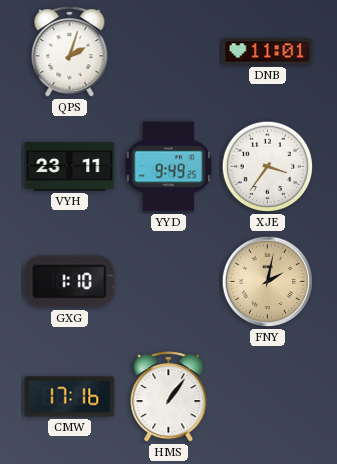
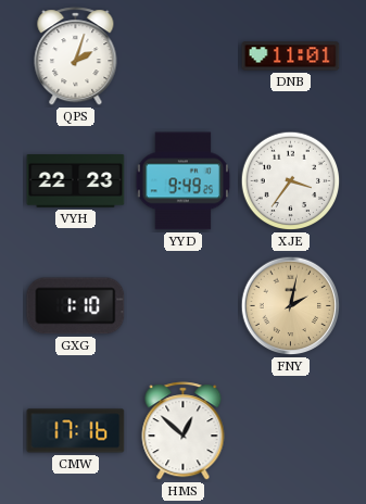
VYH: 23:11 -> 22:23 (76, 181)
HMS: 1:06 -> 12:52 (184, 431)
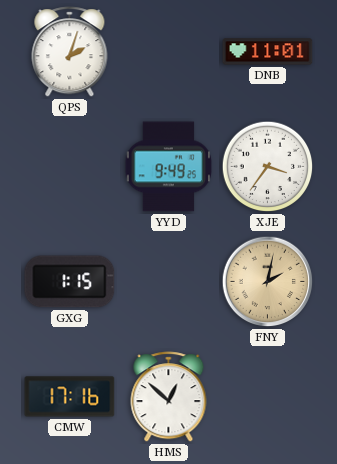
VYH: 22:23 -> none (76, 181)
GXG: 1:10 -> 1:15 (70, 282)
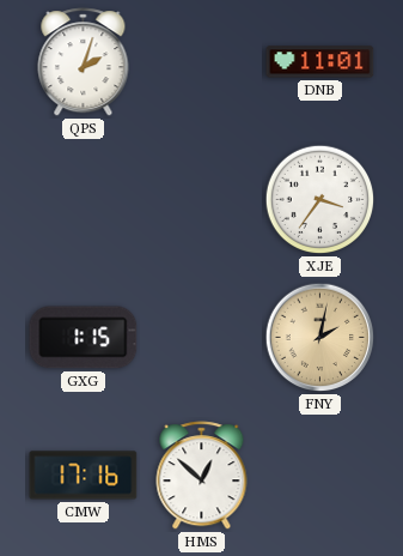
YYD: 9:49 -> none (168, 167)
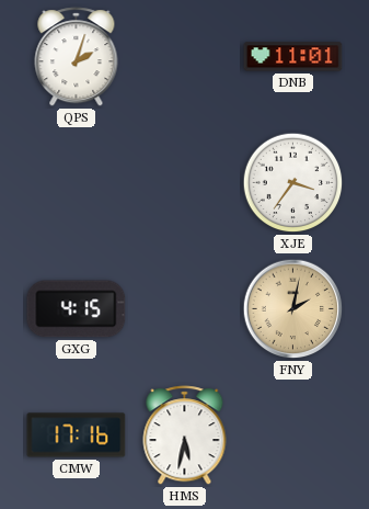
GXG: 1:15 -> 4:15 (77, 309)
HMS: 12:52 -> 5:32 (185, 436)
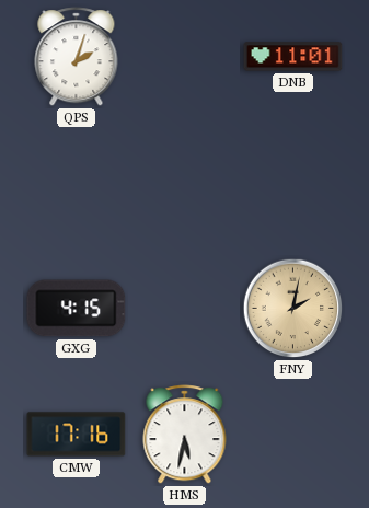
XJE: 3:36 -> none (293, 183)
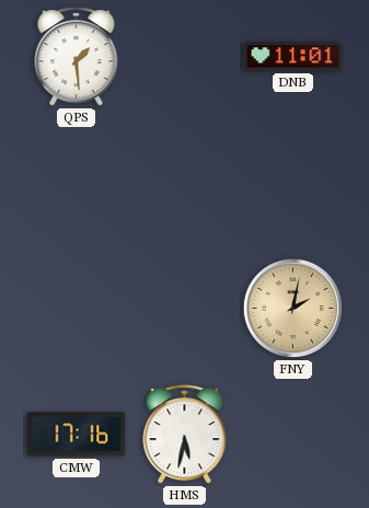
QPS: 2:03 -> 1:29 (77, 57)
GXG: 4:15 -> none (77, 309)
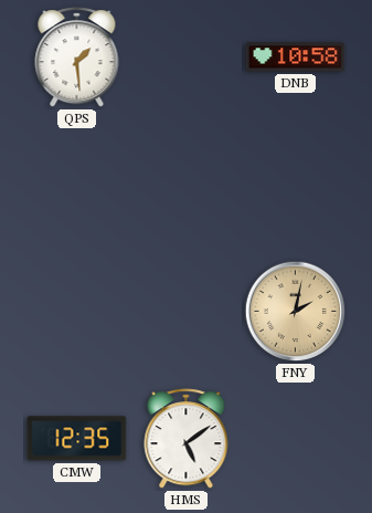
DNB: 11:01 -> 10:58 (296, 57)
CMW: 17:16 -> 12:35 (77, 439)
HMS: 5:32 -> 5:09 (187, 439)
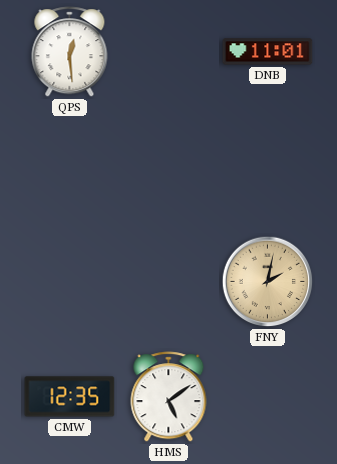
QPS: 1:29 -> 12:29 (70, 52)
DNB: 10:58 -> 11:01 (268, 52)
